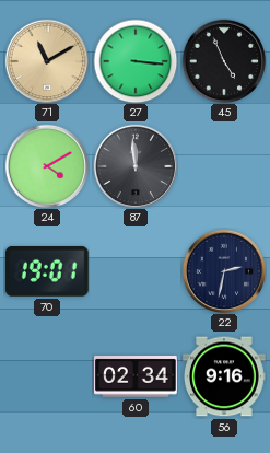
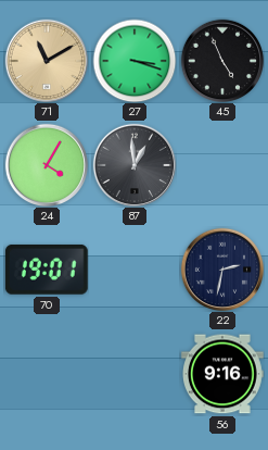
27: 3:16 -> 3:18 (135, 61)
24: 4:10 -> 4:05 (47, 165)
87: 11:59 -> 12:59 (135, 165)
60: 02:34 -> none (137, 377)
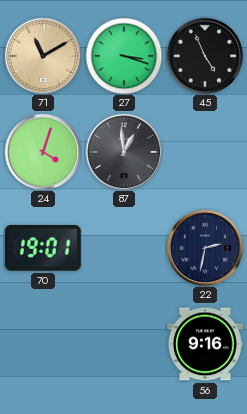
24: 4:05 -> 4:03 (43, 152)
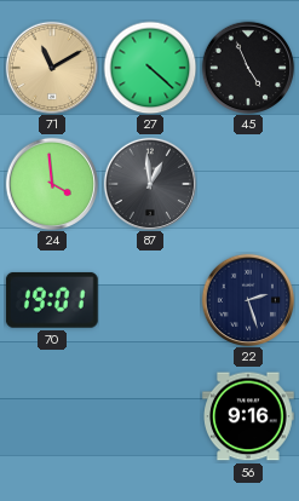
27: 3:18 -> 4:22 (150, 68)
24: 4:03 -> 3:59 (52, 184)
22: 2:32 -> 2:27 (248, 300)
